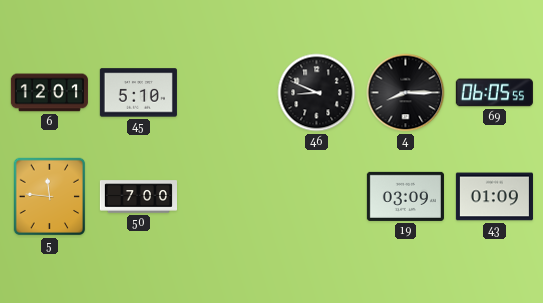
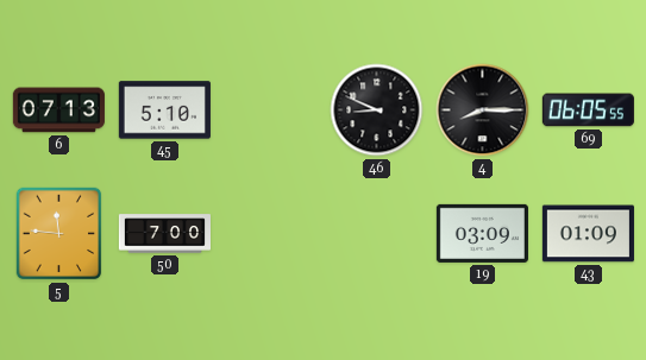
6: 12:01 -> 07:13 (58, 110)
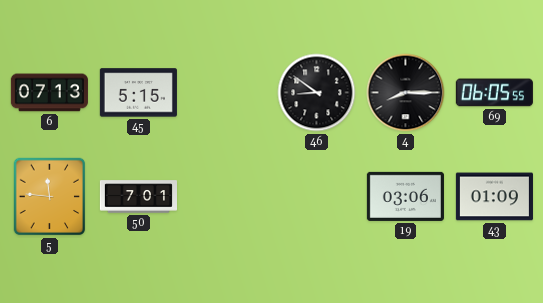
45: 5:10 -> 5:15 (138, 93)
46: 8:49 -> 8:51 (317, 93)
50: 7:00 -> 7:01 (138, 197)
19: 03:09 -> 03:06 (405, 196)
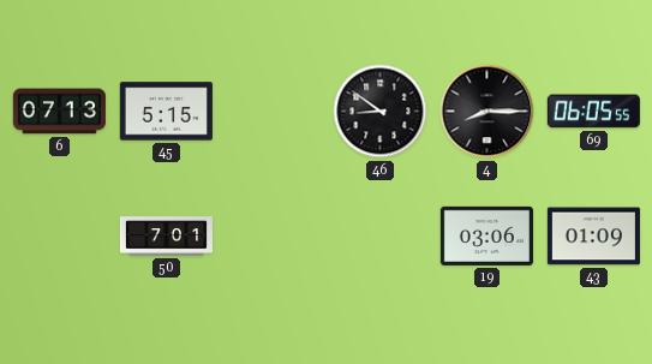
5: 11:46 -> none (50, 197)
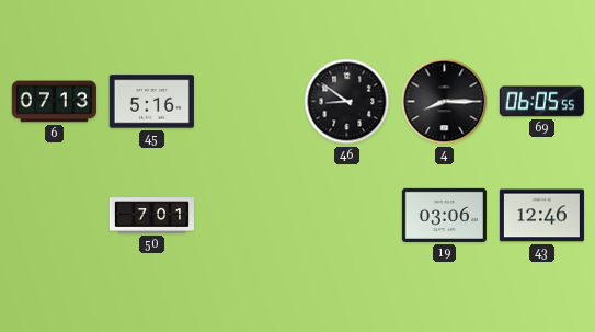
45: 5:15 -> 5:16 (151, 102)
43: 01:09 -> 12:46 (541, 216)
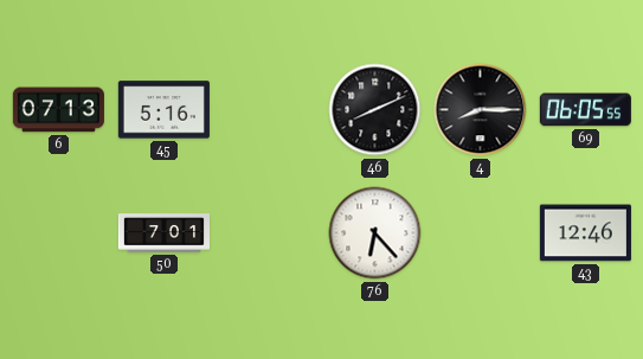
46: 8:51 -> 8:11 (375, 110)
76: none -> 6:23 (375, 233)
19: 03:06 -> none (444, 215)
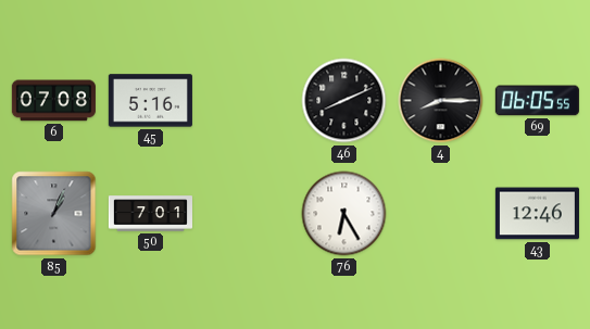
6: 07:13 -> 07:08 (53, 101)
85: none -> 1:04 (54, 214)
76: 6:23 -> 6:25 (344, 214)
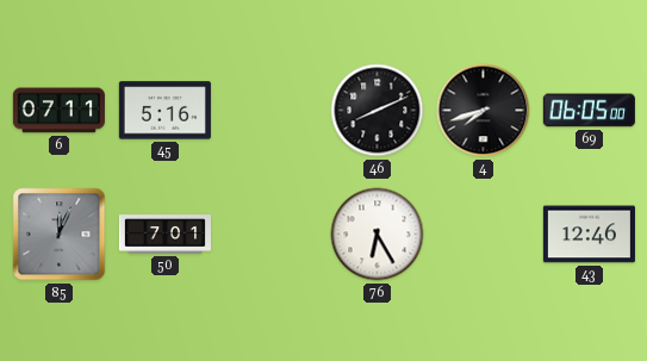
6: 07:08 -> 07:11 (58, 111)
4: 8:15 -> 7:42 (484, 111)
69: 06:05:55 -> 06:05:00 (589, 111)
85: 1:04 -> 12:04 (60, 235)
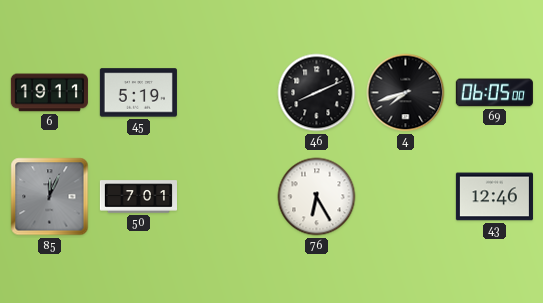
6: 07:11 -> 19:11 (49, 93)
45: 5:16 -> 5:19 (138, 93)
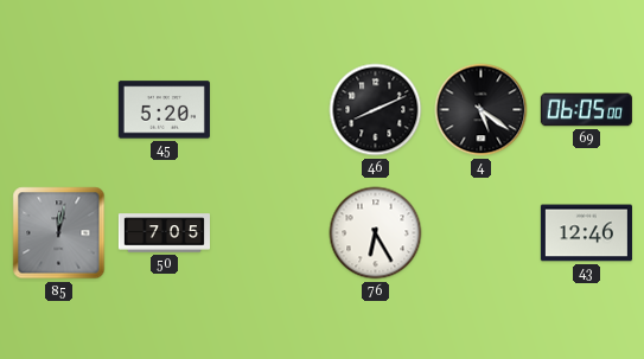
6: 19:11 -> none (49, 93)
45: 5:19 -> 5:20 (164, 110)
4: 7:42 -> 5:21 (482, 110)
85: 12:04 -> 12:02 (59, 233)
50: 7:01 -> 7:05 (164, 233)
